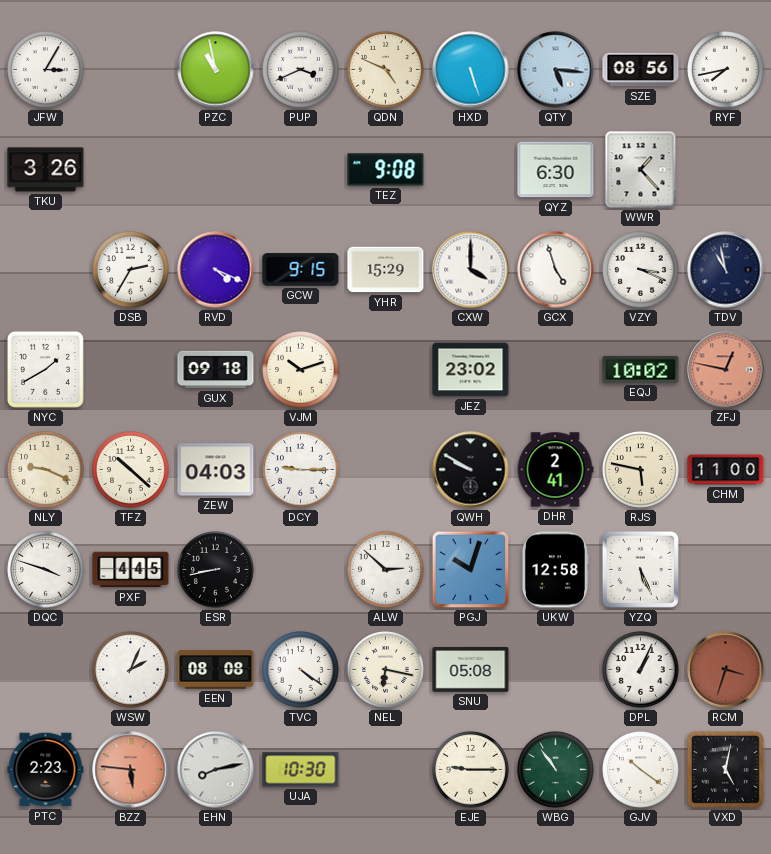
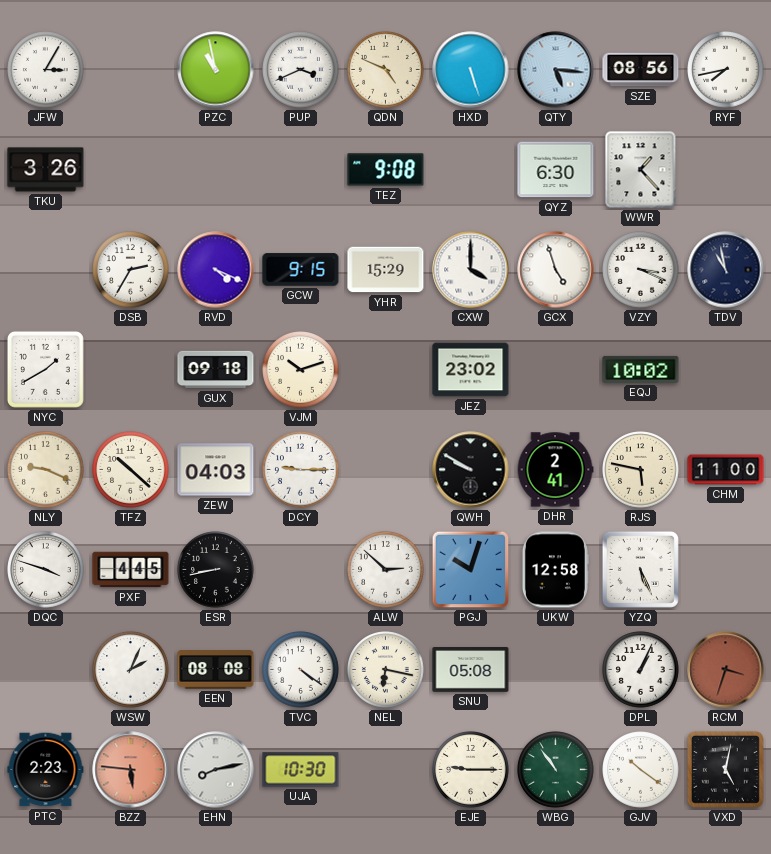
ZFJ: 12:47 -> none (726, 370)
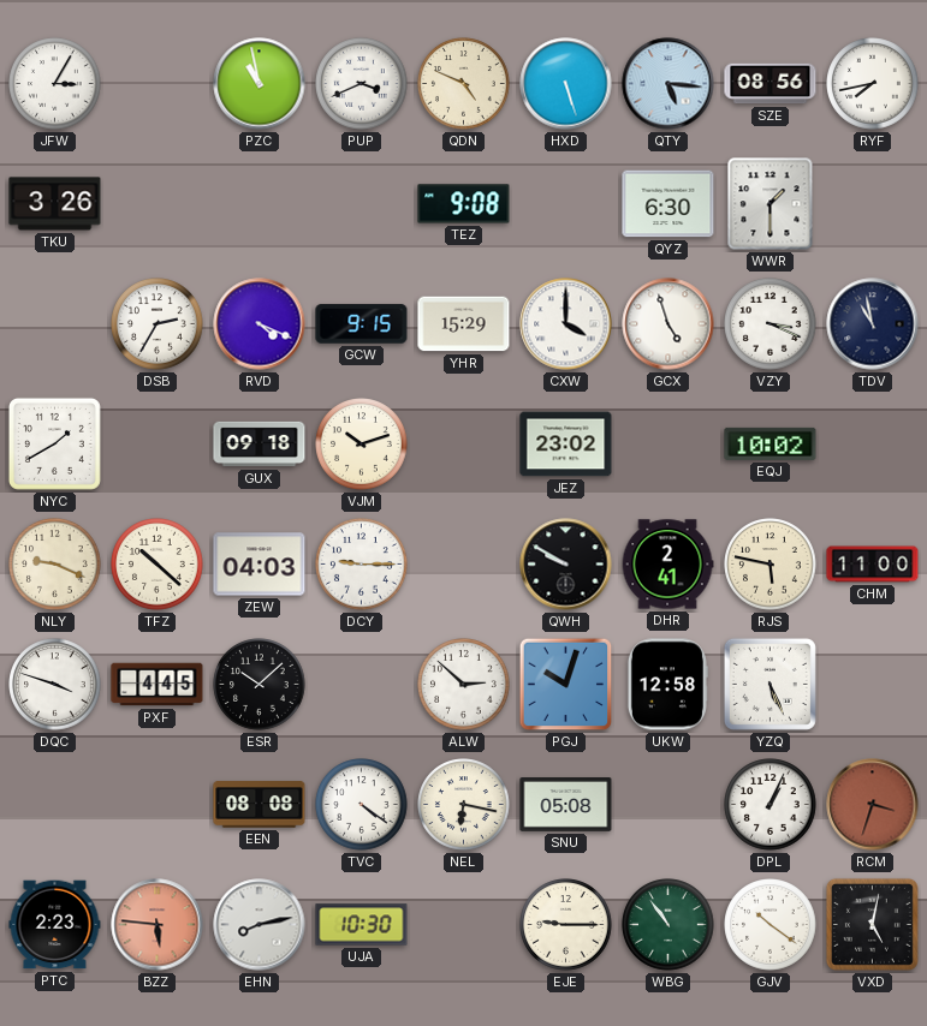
WWR: 1:23 -> 1:30 (771, 204)
ESR: 8:43 -> 10:08 (260, 685)
WSW: 2:04 -> none (131, 670)
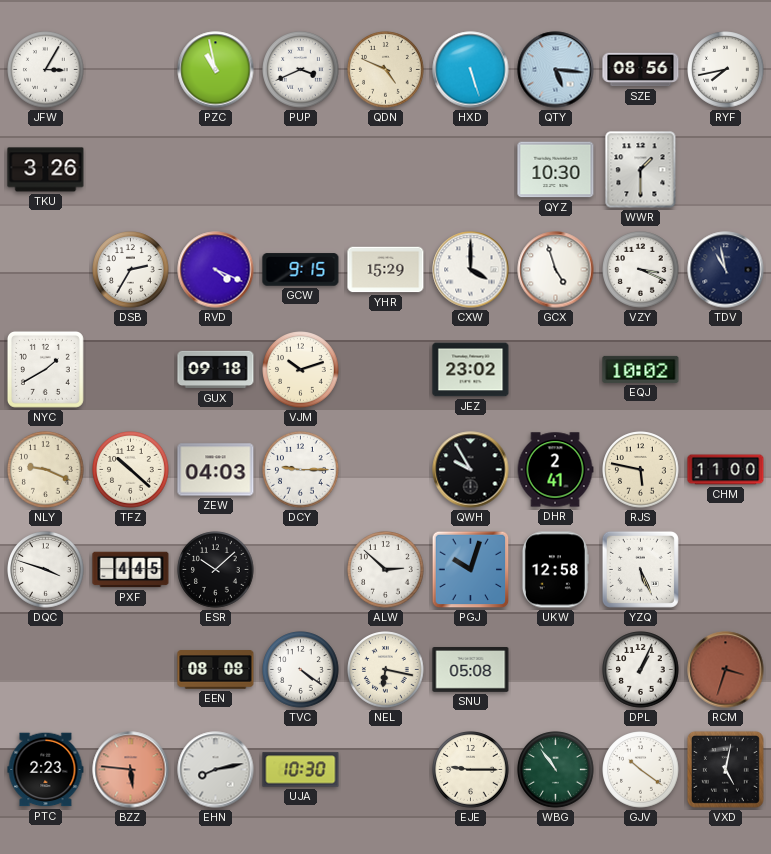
TEZ: 9:08 -> none (464, 204)
QYZ: 6:30 -> 10:30 (556, 170)
QWH: 9:50 -> 9:55 (471, 470)
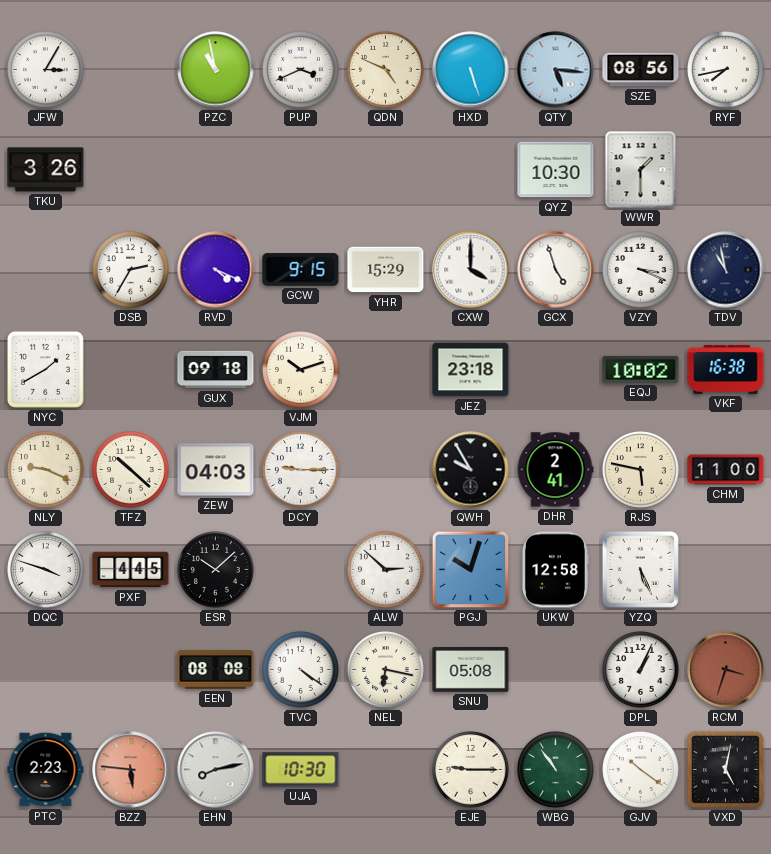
JEZ: 23:02 -> 23:18 (471, 370)
VKF: none -> 16:38 (726, 369)
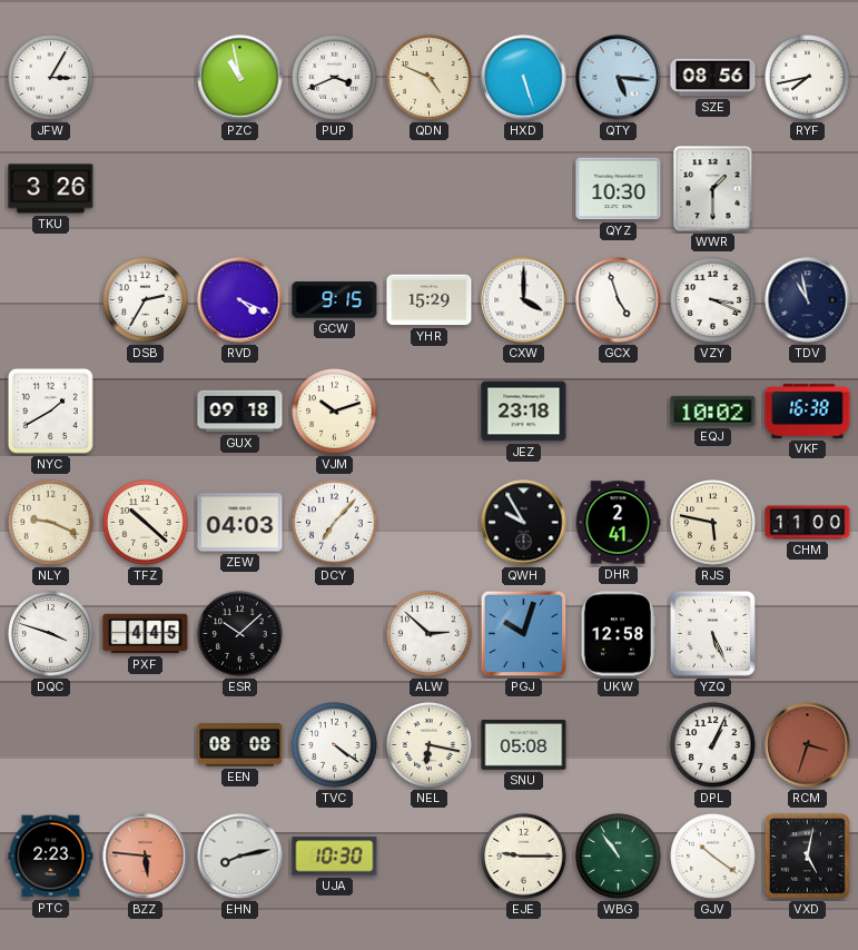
DCY: 9:15 -> 7:07 (335, 523)
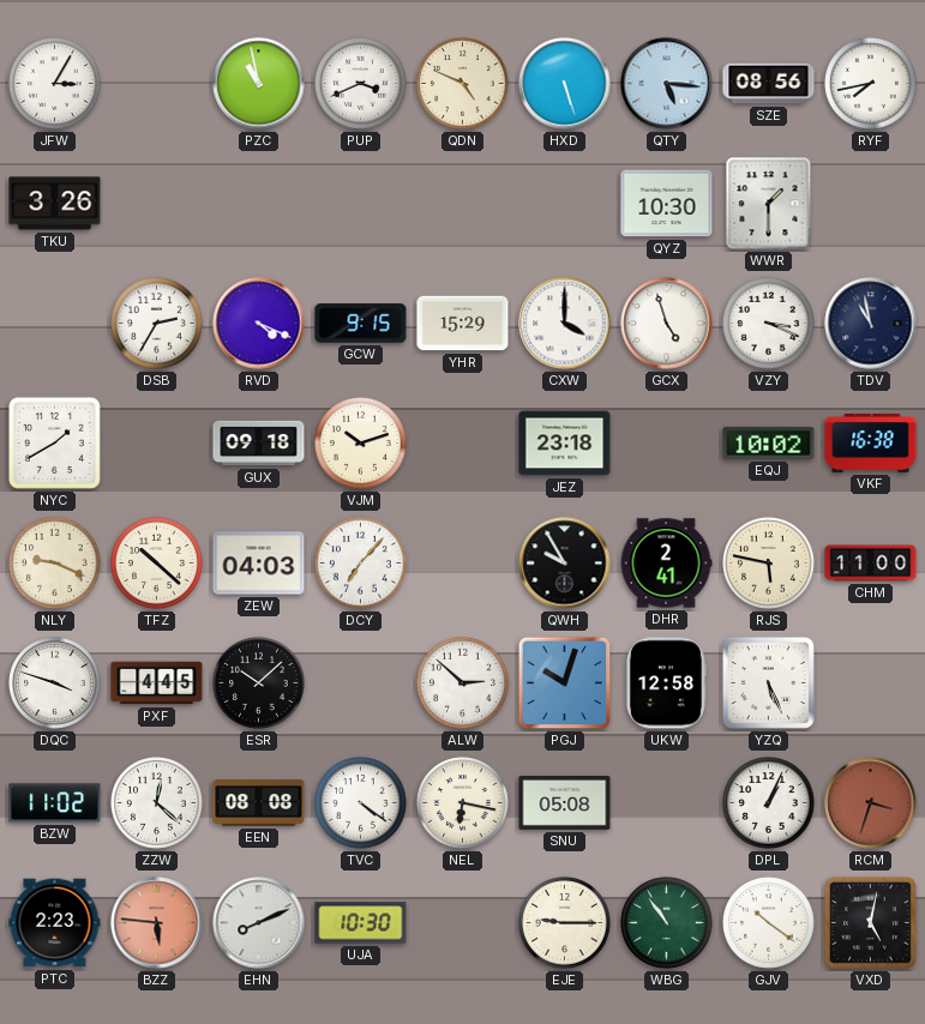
BZW: none -> 11:02 (55, 803)
ZZW: none -> 12:22 (157, 803)
EHN: 8:13 -> 8:11 (259, 923)
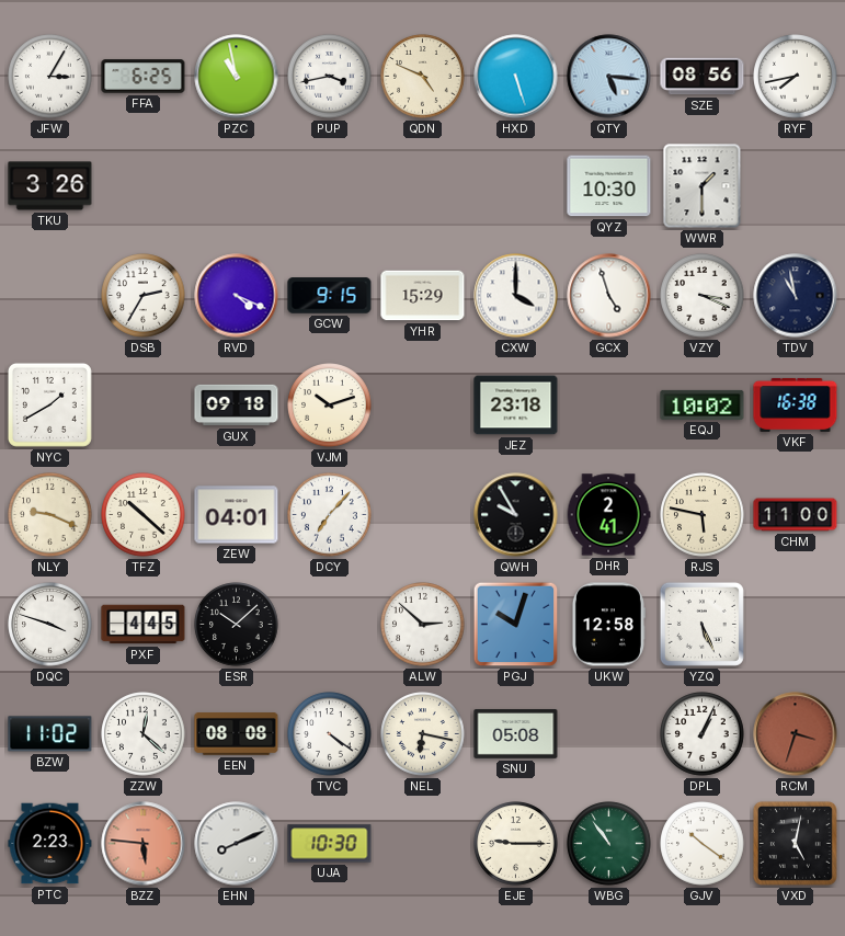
FFA: none -> 6:25 (144, 77)
PUP: 3:41 -> 3:43 (330, 77)
ZEW: 04:03 -> 04:01 (237, 515)
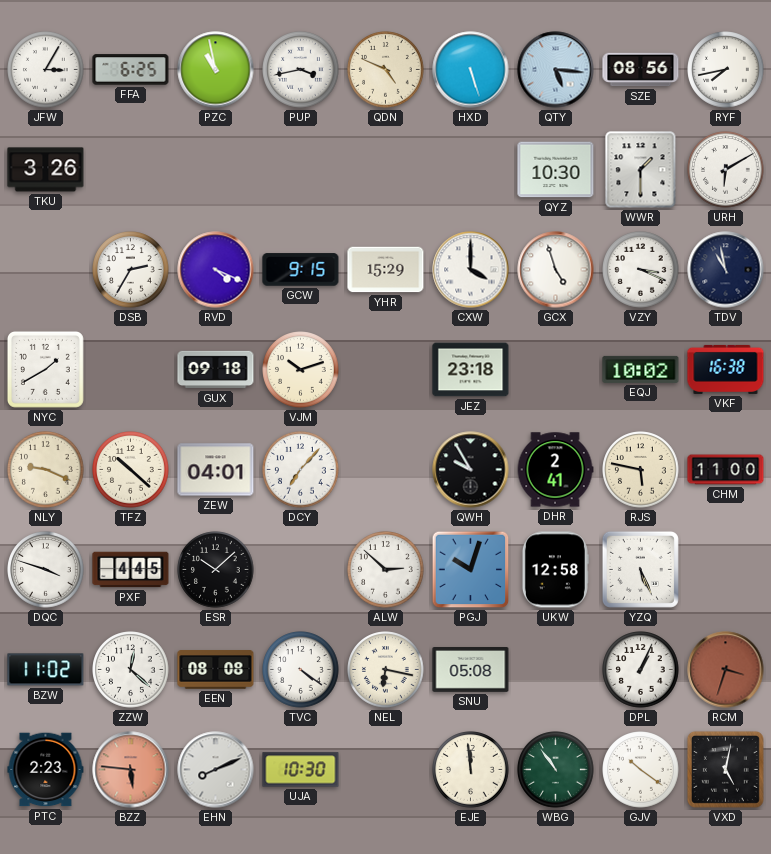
URH: none -> 6:10 (726, 170)
EJE: 9:15 -> 11:59 (471, 770)
